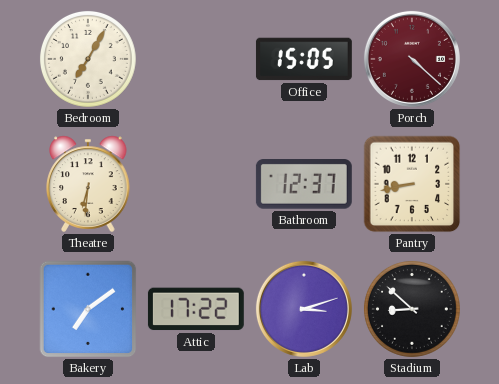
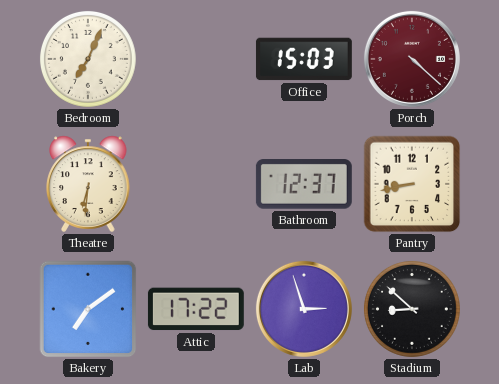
Bedroom: 7:05 -> 7:04 (89, 60)
Office: 15:05 -> 15:03 (304, 59)
Lab: 3:12 -> 2:57 (304, 309)
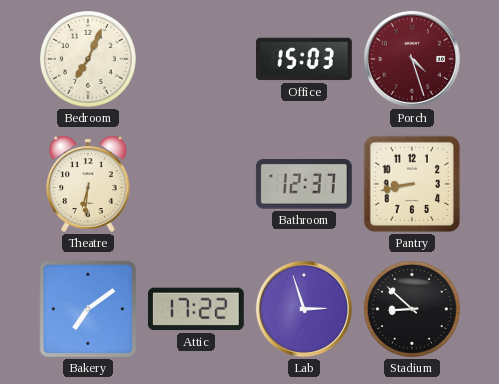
Porch: 4:22 -> 4:27 (412, 59)
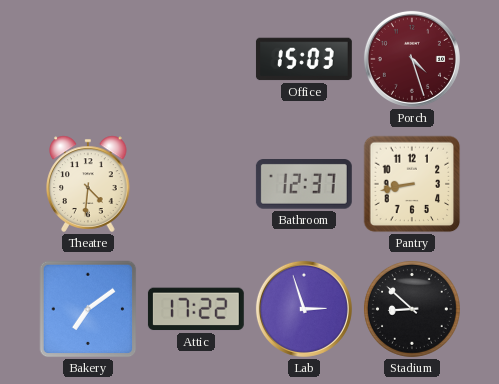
Bedroom: 7:04 -> none (89, 60)
Theatre: 6:31 -> 4:31 (88, 184)
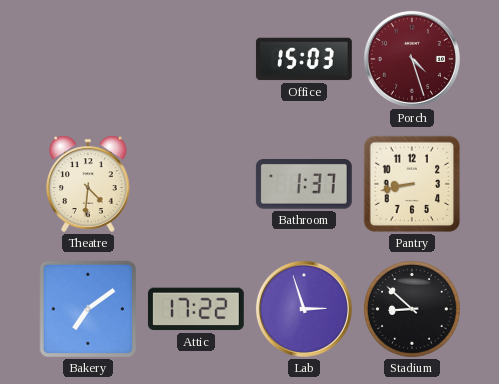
Bathroom: 12:37 -> 1:37 (304, 185)
